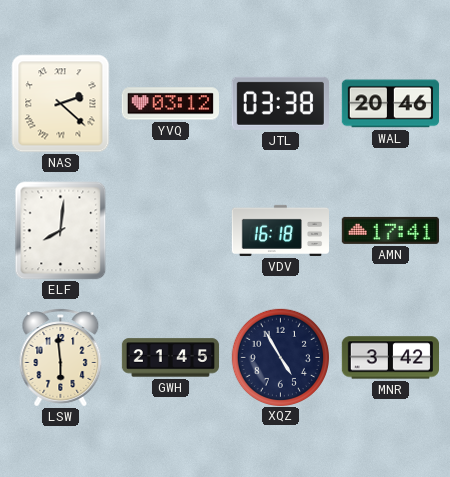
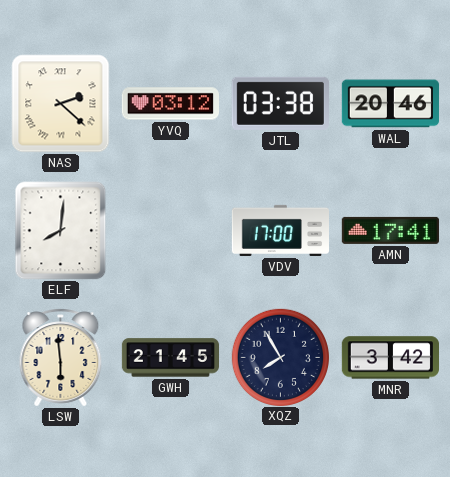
VDV: 16:18 -> 17:00 (280, 230)
XQZ: 4:55 -> 7:55 (280, 357)
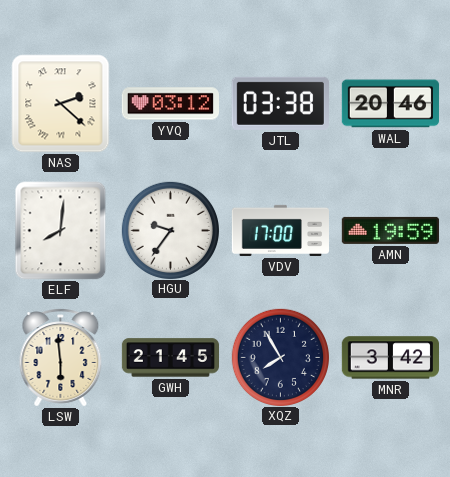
HGU: none -> 9:36 (170, 230)
AMN: 17:41 -> 19:59 (390, 230)
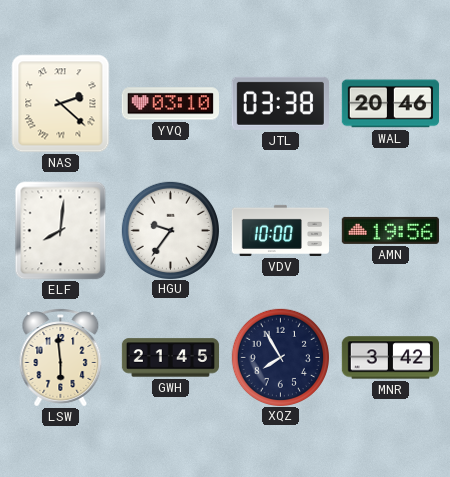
YVQ: 03:12 -> 03:10 (170, 104)
VDV: 17:00 -> 10:00 (280, 230)
AMN: 19:59 -> 19:56 (390, 230)
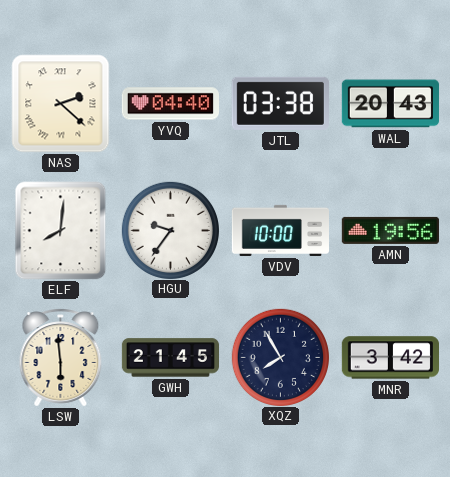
YVQ: 03:10 -> 04:40 (170, 104)
WAL: 20:46 -> 20:43 (390, 104)
